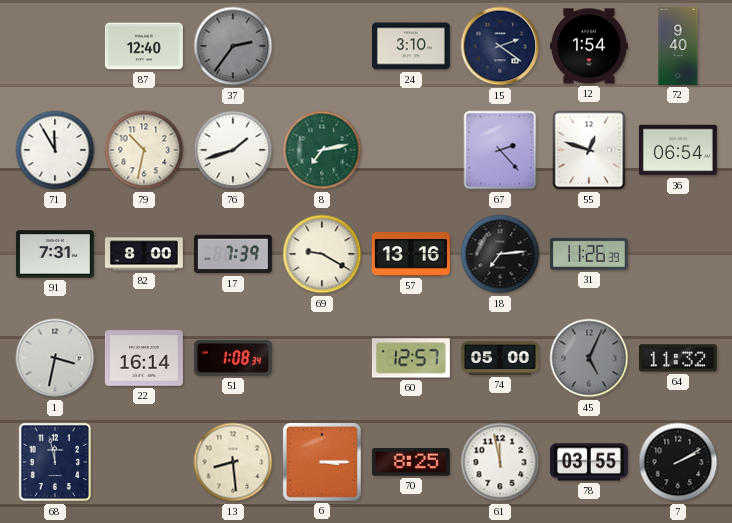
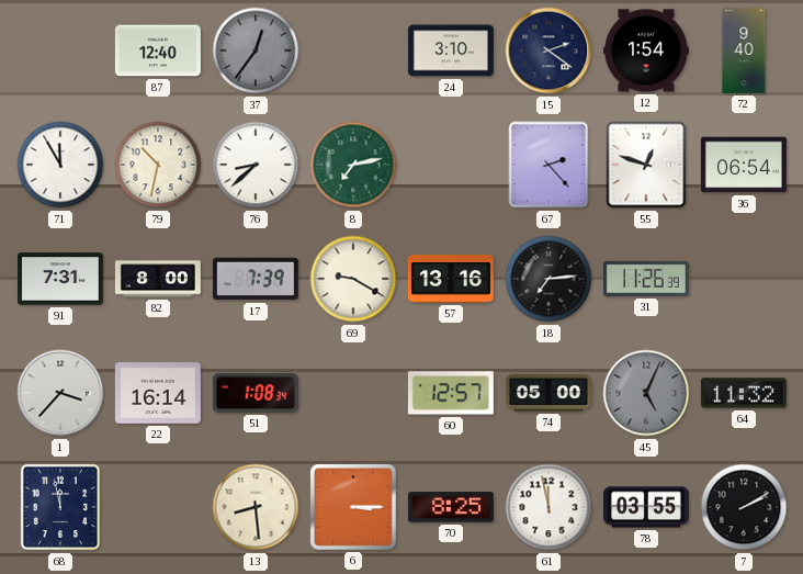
37: 2:36 -> 12:36 (256, 50)
76: 1:42 -> 8:38 (256, 165)
1: 3:32 -> 3:37 (60, 393)
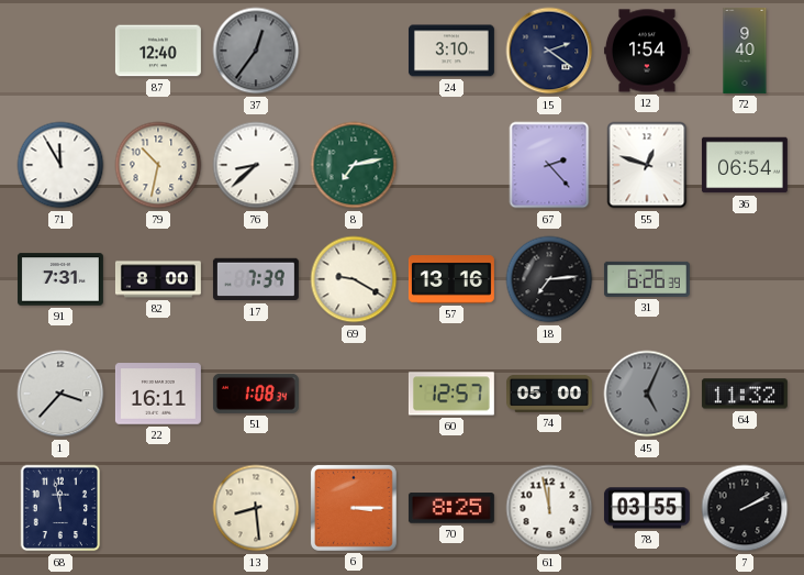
31: 11:26 -> 6:26 (647, 279)
22: 16:14 -> 16:11 (158, 394)
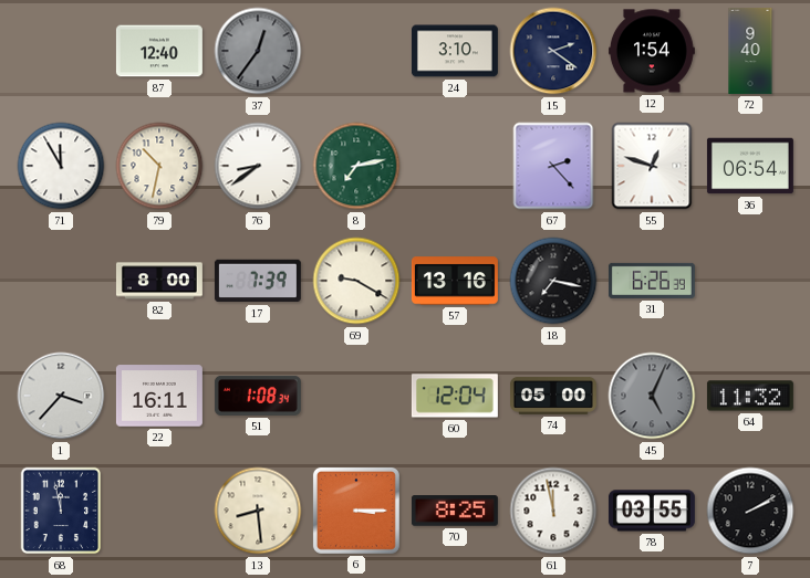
76: 8:38 -> 8:39 (258, 166)
91: 7:31 -> none (60, 279)
18: 7:14 -> 7:17 (553, 281)
60: 12:57 -> 12:04 (455, 396)
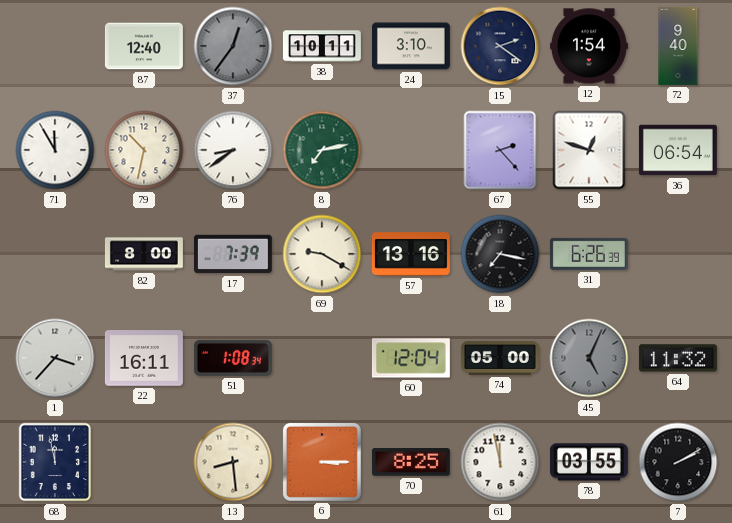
38: none -> 10:11 (322, 46)
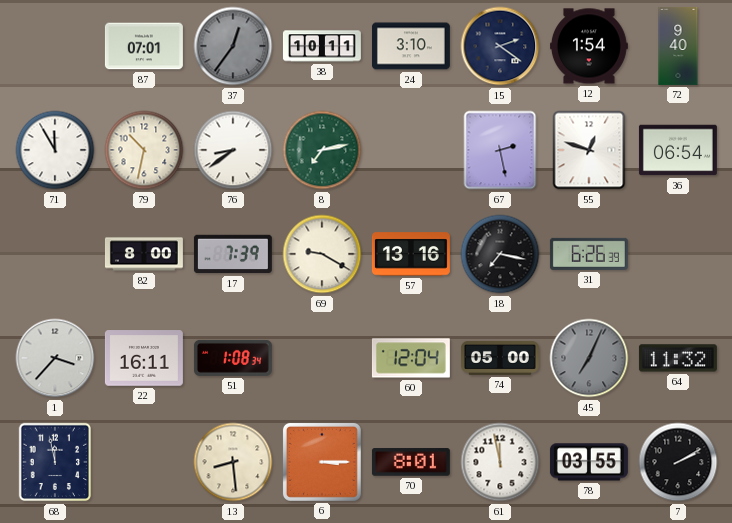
87: 12:40 -> 07:01 (144, 46)
67: 2:23 -> 2:28 (500, 150)
45: 5:04 -> 7:04 (589, 358)
70: 8:25 -> 8:01 (411, 462)
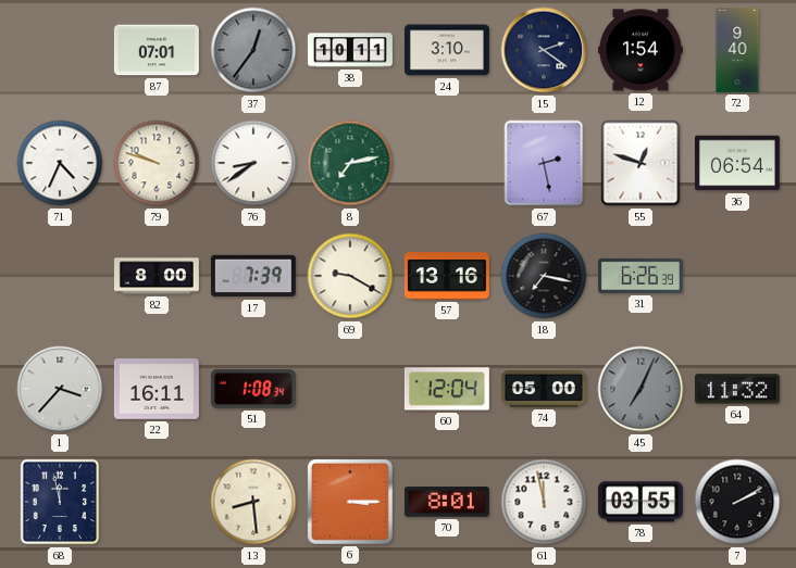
71: 11:55 -> 4:34 (60, 163)
79: 10:32 -> 9:48 (157, 163)
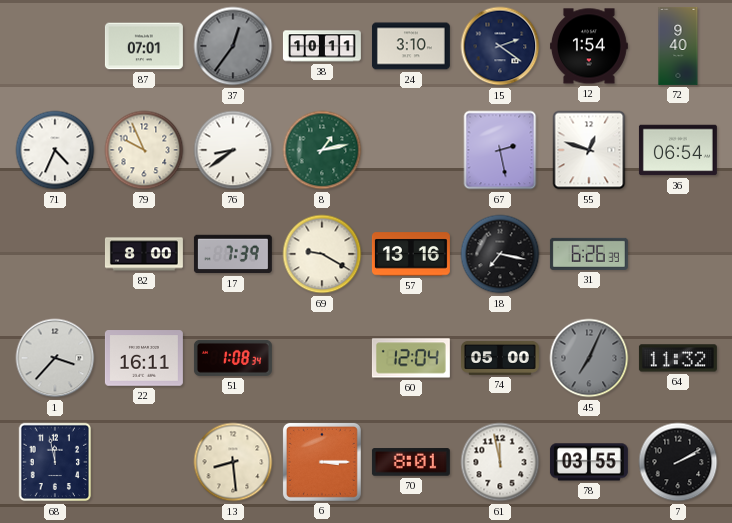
79: 9:48 -> 9:56 (144, 150)
8: 7:13 -> 1:13 (322, 150)
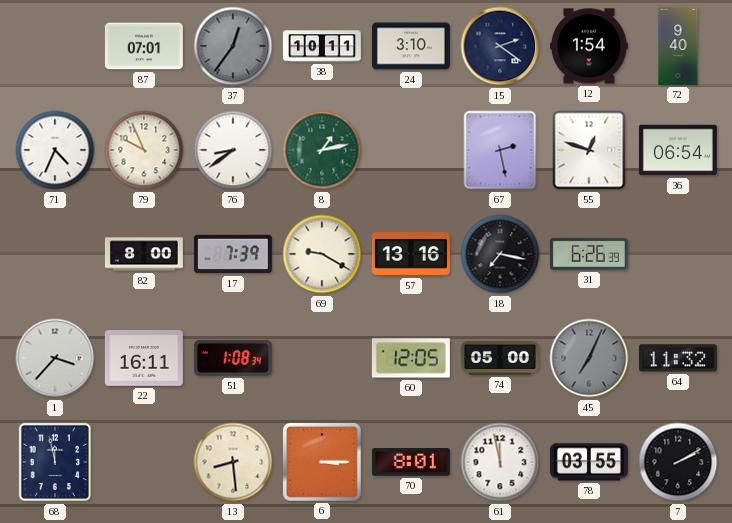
60: 12:04 -> 12:05 (411, 358)
